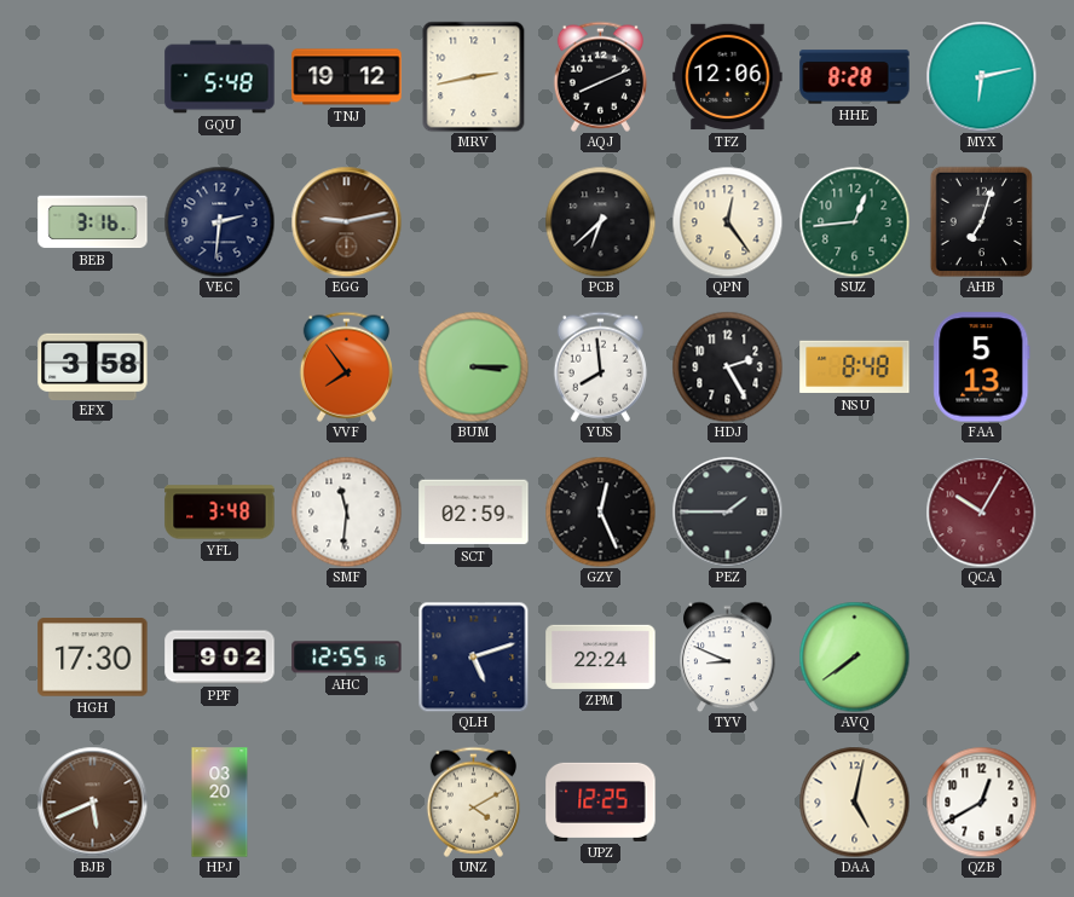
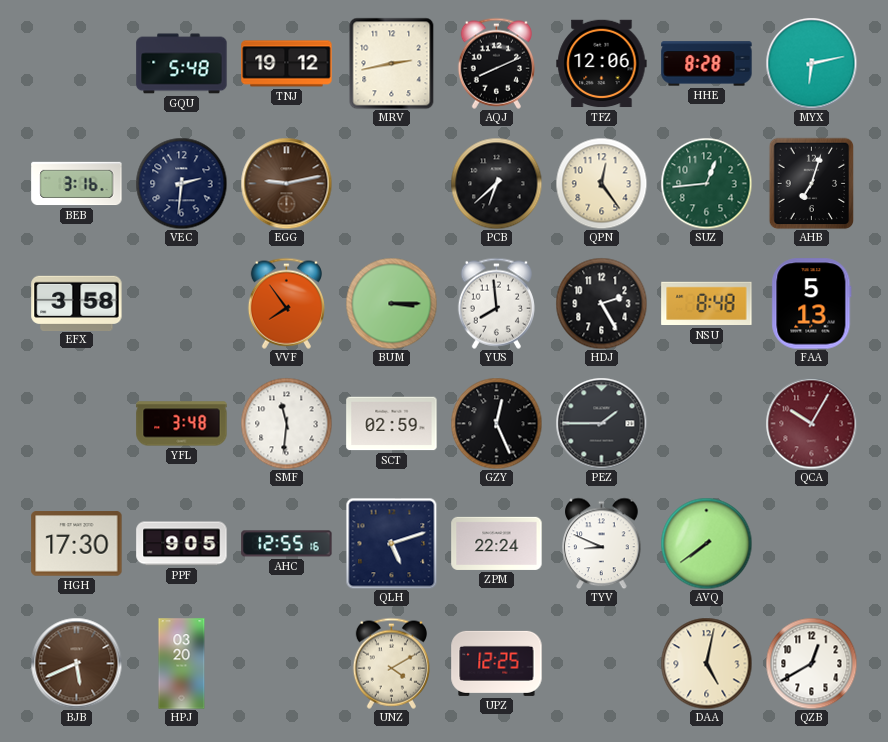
PPF: 9:02 -> 9:05 (182, 544)
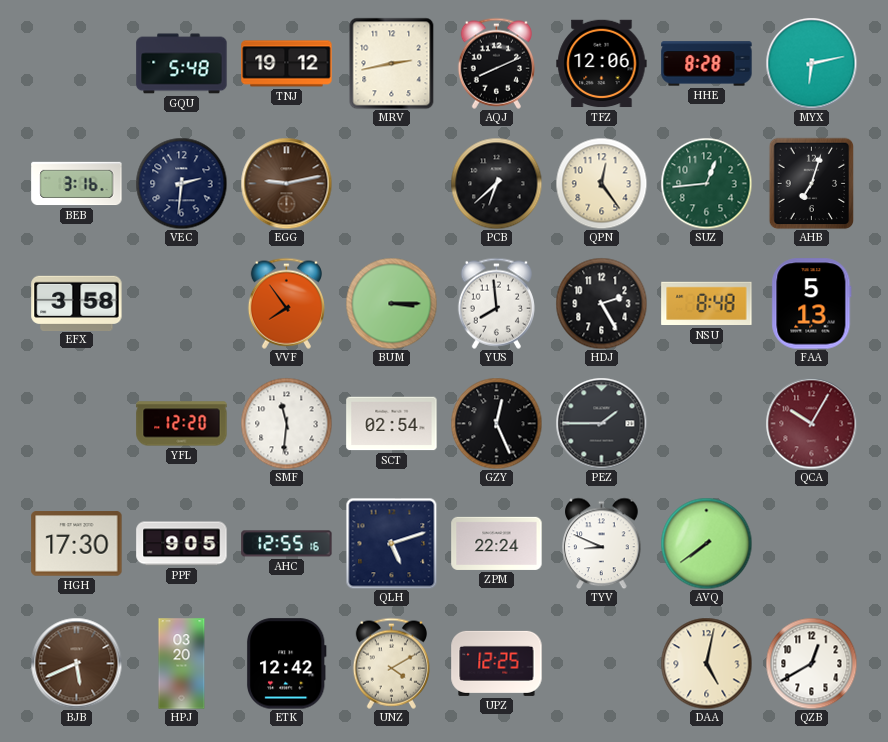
YFL: 3:48 -> 12:20 (182, 424)
SCT: 02:59 -> 02:54 (392, 424)
ETK: none -> 12:42 (286, 664)
